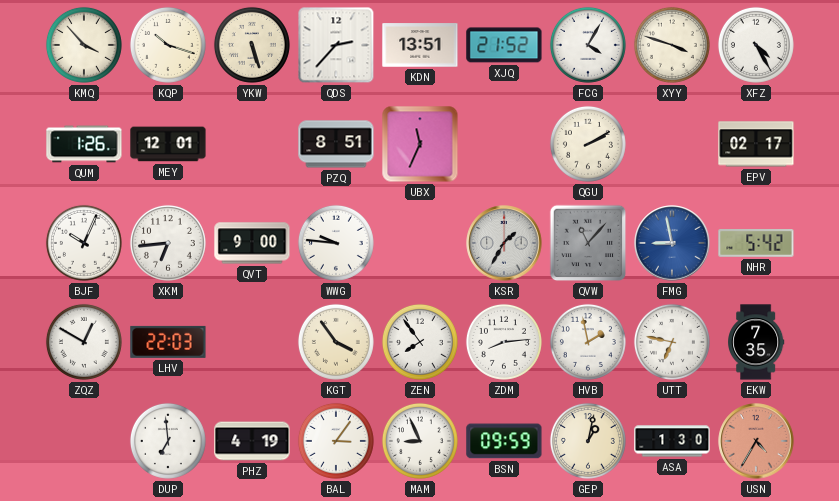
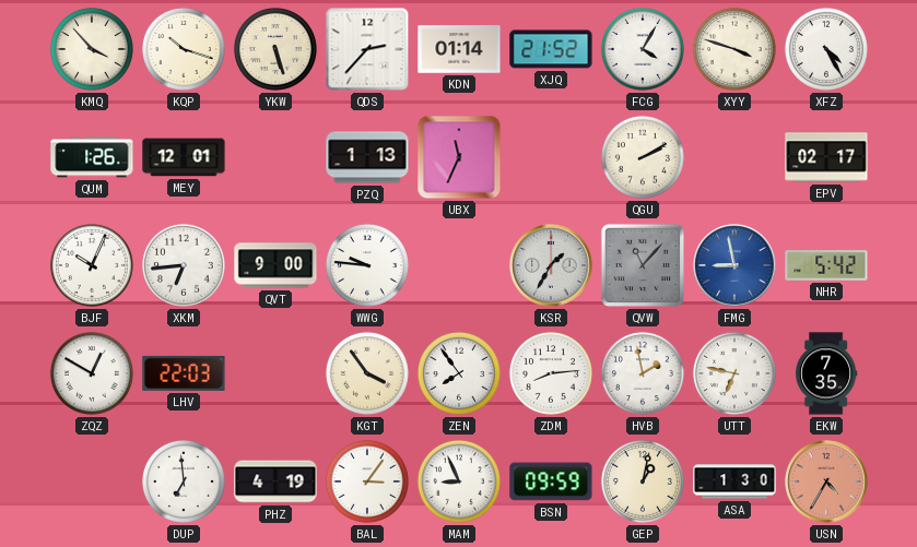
KDN: 13:51 -> 01:14 (459, 49)
PZQ: 8:51 -> 1:13 (367, 157)
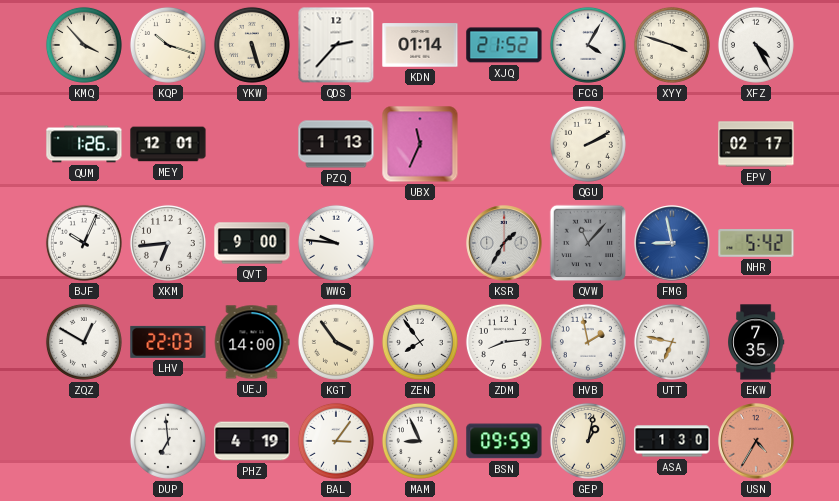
UEJ: none -> 14:00 (252, 342)
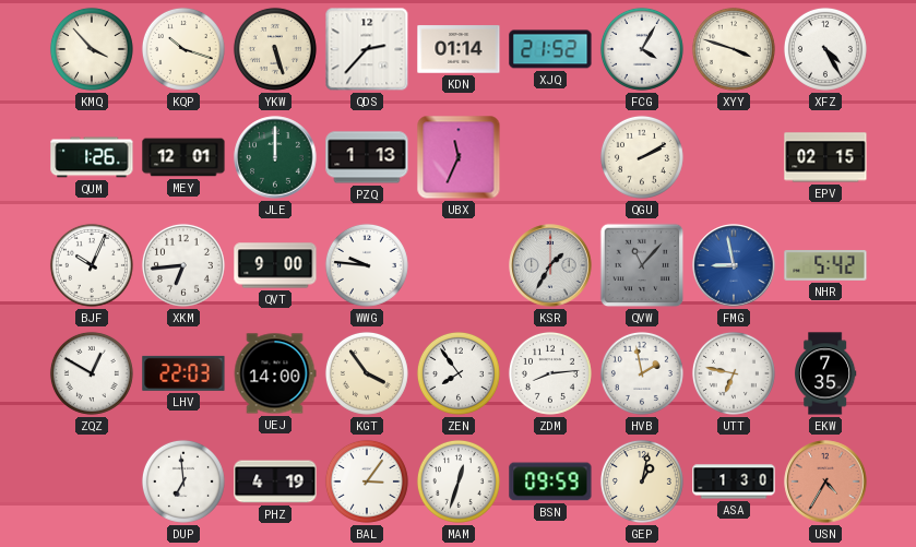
JLE: none -> 12:00 (275, 157)
EPV: 02:17 -> 02:15 (825, 157)
MAM: 8:56 -> 12:33 (459, 481)
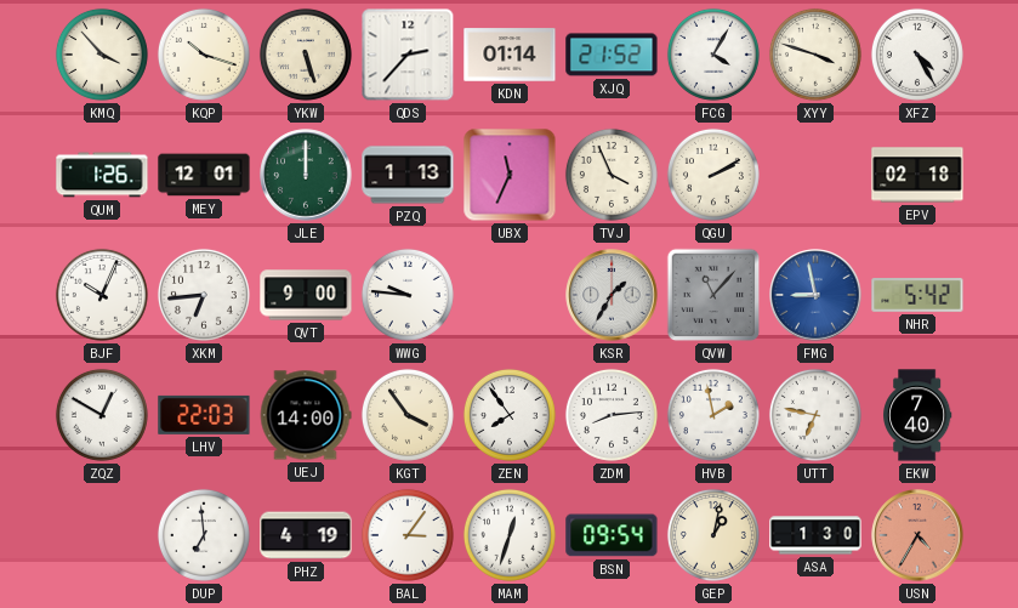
TVJ: none -> 3:56 (612, 175)
EPV: 02:15 -> 02:18 (917, 175)
EKW: 7:35 -> 7:40 (919, 415)
BSN: 09:59 -> 09:54 (612, 535)
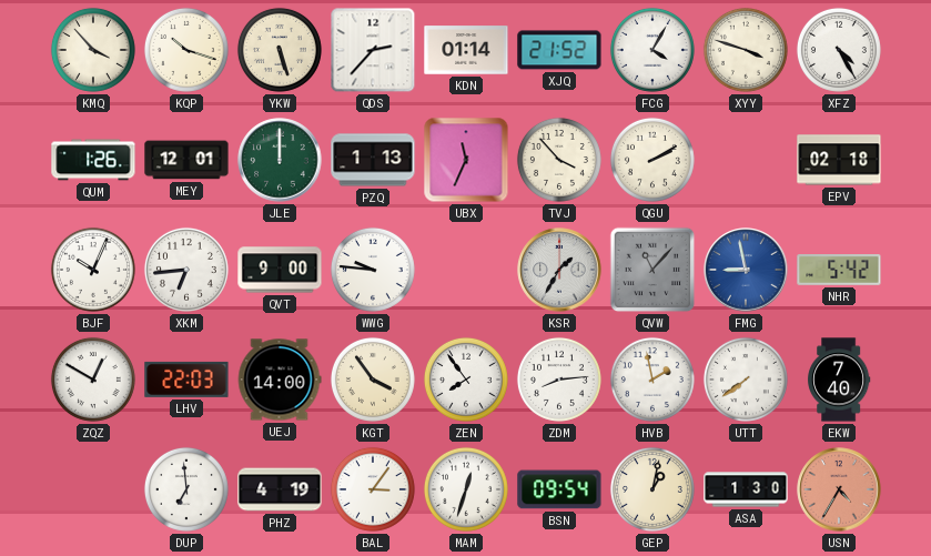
TVJ: 3:56 -> 3:53 (559, 160)
UTT: 6:47 -> 7:39 (746, 380)
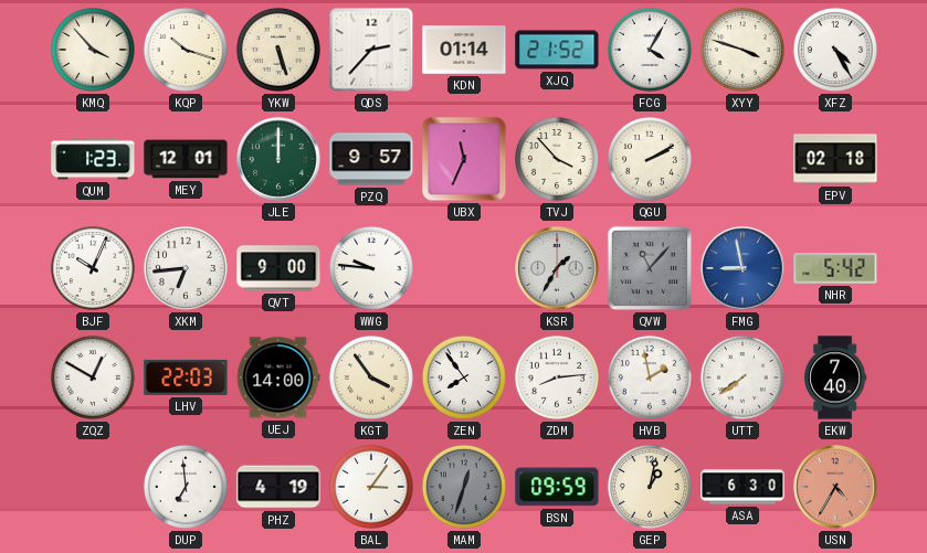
QUM: 1:26 -> 1:23 (93, 159)
PZQ: 1:13 -> 9:57 (371, 159)
MAM dial: white -> grey (464, 487)
BSN: 09:54 -> 09:59 (557, 487)
ASA: 1:30 -> 6:30 (742, 487)
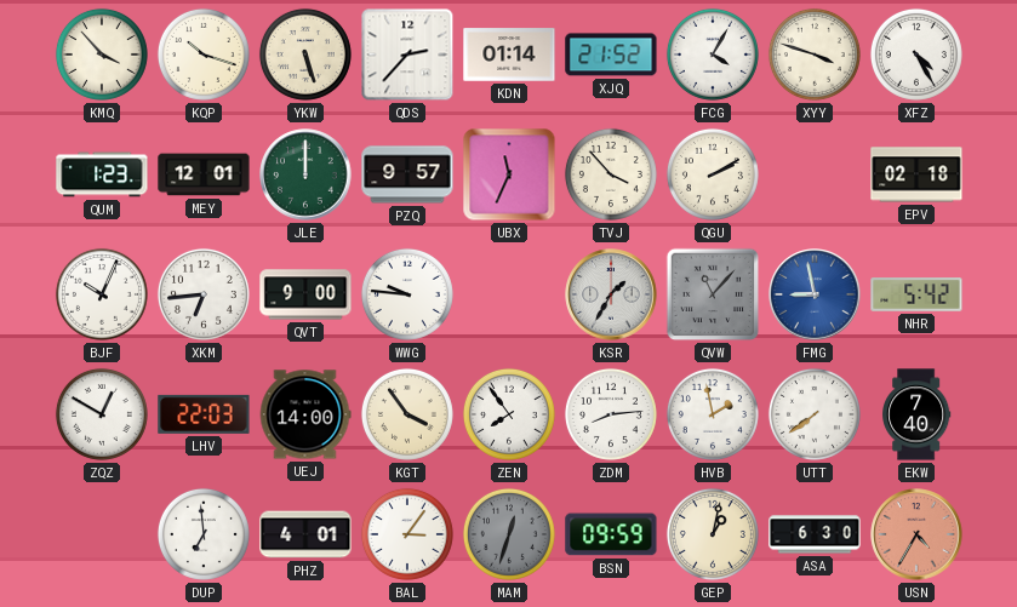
PHZ: 4:19 -> 4:01 (305, 534)
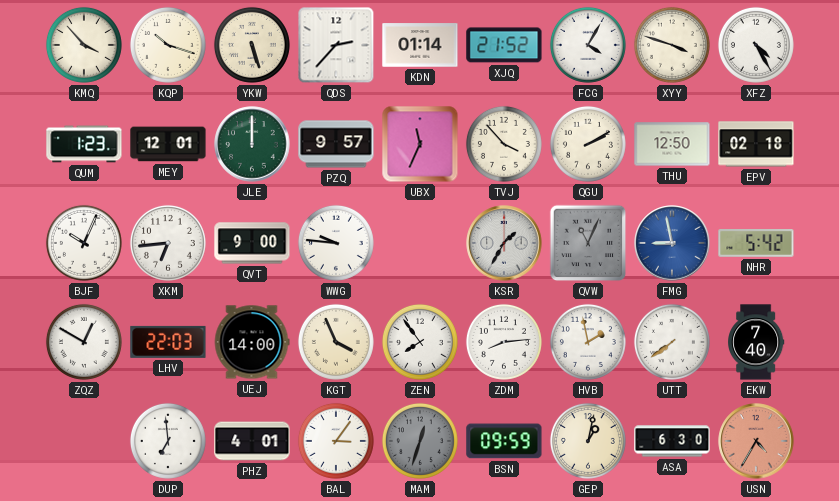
THU: none -> 12:50 (672, 144)
QVW: 11:07 -> 11:04 (588, 243)
KGT: 3:54 -> 3:56 (336, 342)
